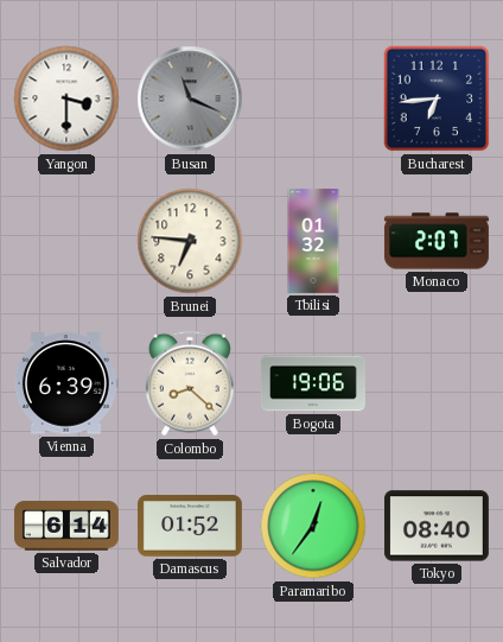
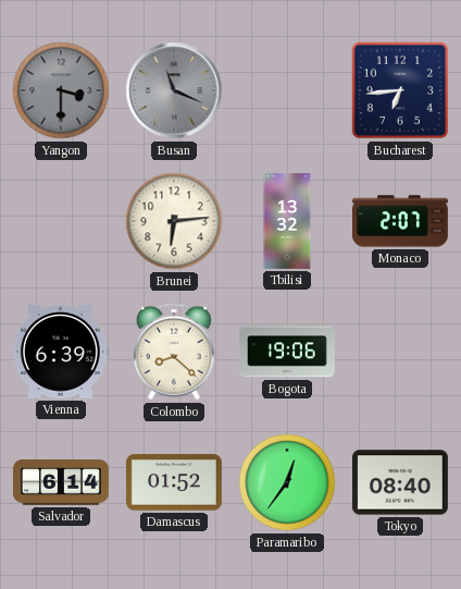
Yangon dial: white -> grey (61, 90)
Brunei: 6:46 -> 6:14 (174, 221)
Tbilisi: 01:32 -> 13:32 (287, 221)
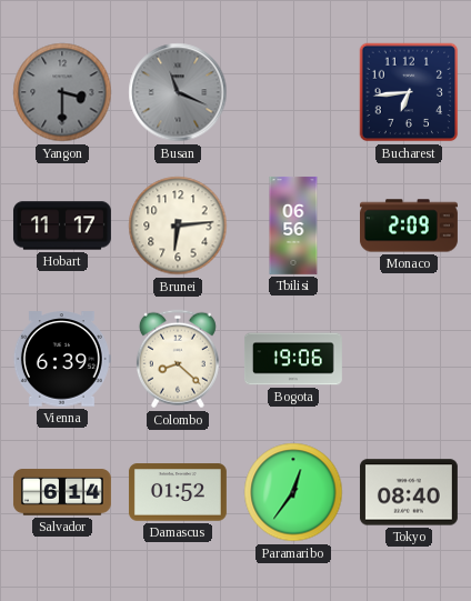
Hobart: none -> 11:17 (62, 226)
Tbilisi: 13:32 -> 06:56 (293, 226)
Monaco: 2:07 -> 2:09 (409, 226)
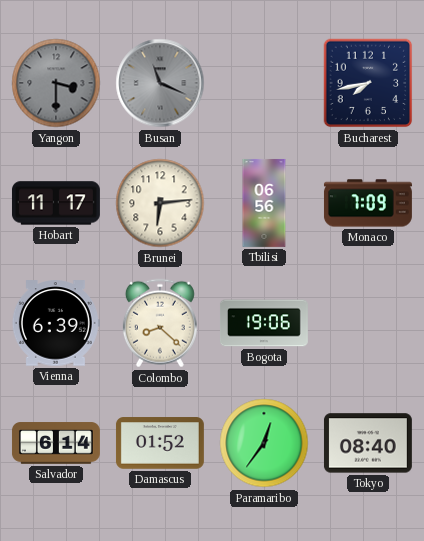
Bucharest: 6:44 -> 7:43 (368, 83)
Monaco: 2:09 -> 7:09 (368, 203)
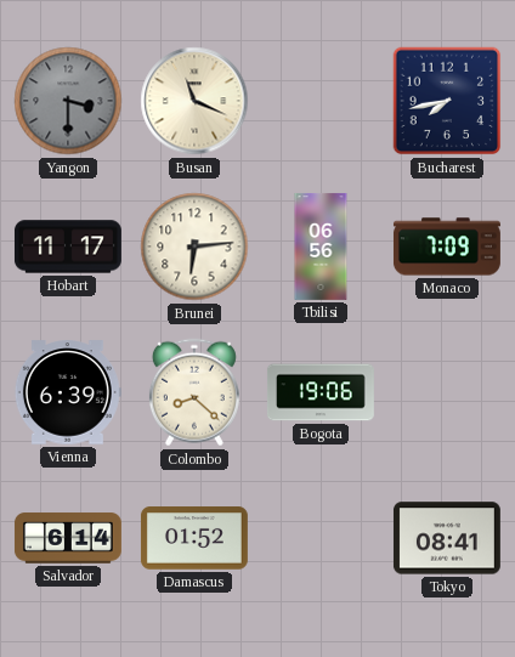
Busan dial: grey -> cream (194, 101)
Paramaribo: 12:36 -> none (264, 443)
Tokyo: 08:40 -> 08:41 (447, 538)
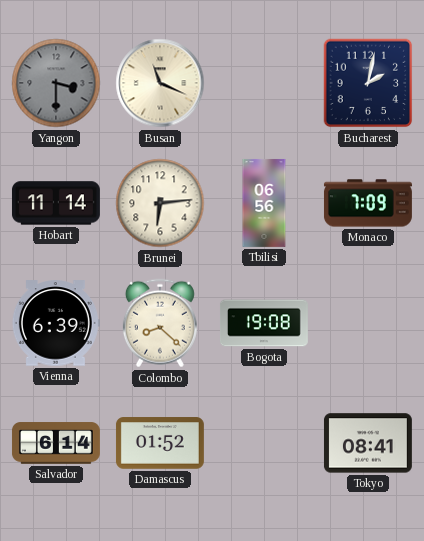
Bucharest: 7:43 -> 2:02 (368, 83)
Hobart: 11:17 -> 11:14 (56, 203)
Bogota: 19:06 -> 19:08 (264, 323)
